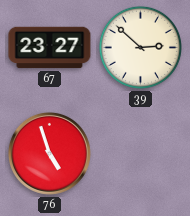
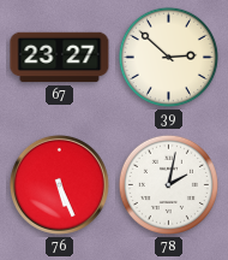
76: 4:57 -> 5:26 (59, 184)
78: none -> 2:02 (168, 184)
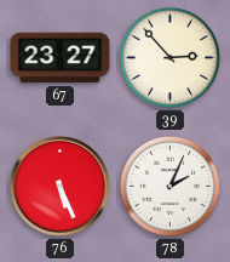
39: 2:52 -> 2:53 (169, 57)
78: 2:02 -> 2:04 (169, 186)
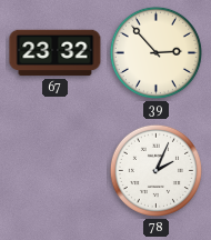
67: 23:27 -> 23:32 (56, 53)
76: 5:26 -> none (59, 186)
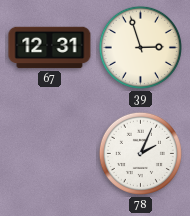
67: 23:32 -> 12:31 (50, 48)
39: 2:53 -> 2:57 (140, 47)
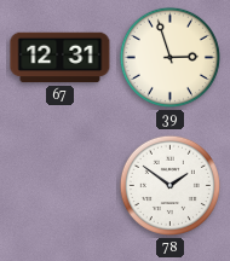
78: 2:04 -> 1:51 (169, 185)
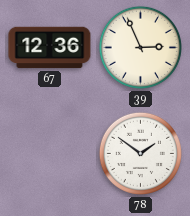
67: 12:31 -> 12:36 (50, 48)
39: 2:57 -> 2:56 (140, 47)
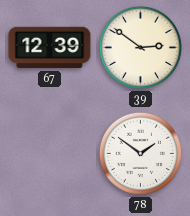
67: 12:36 -> 12:39 (50, 48)
39: 2:56 -> 2:51 (140, 47)
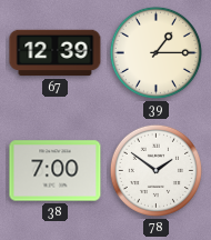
39: 2:51 -> 1:15 (155, 52)
38: none -> 7:00 (56, 171)
